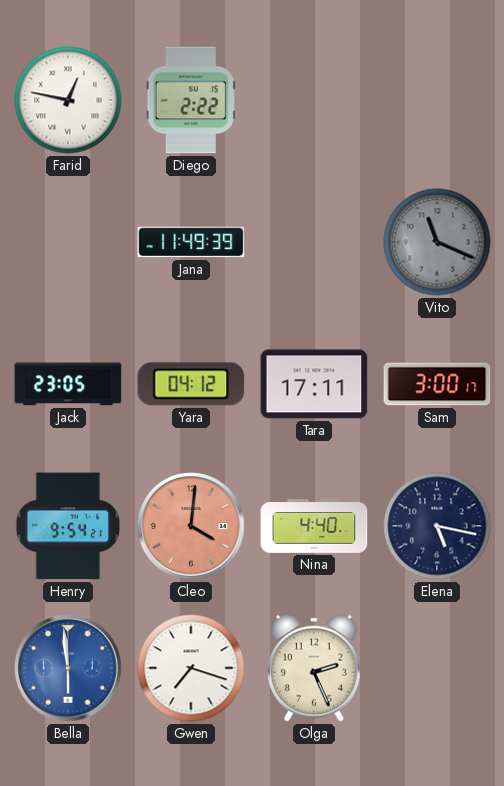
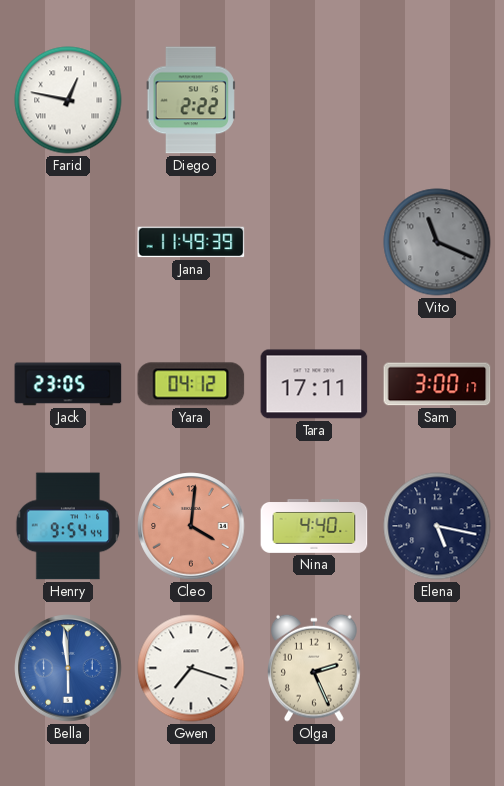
Henry: 9:54:21 -> 9:54:44 (68, 526)
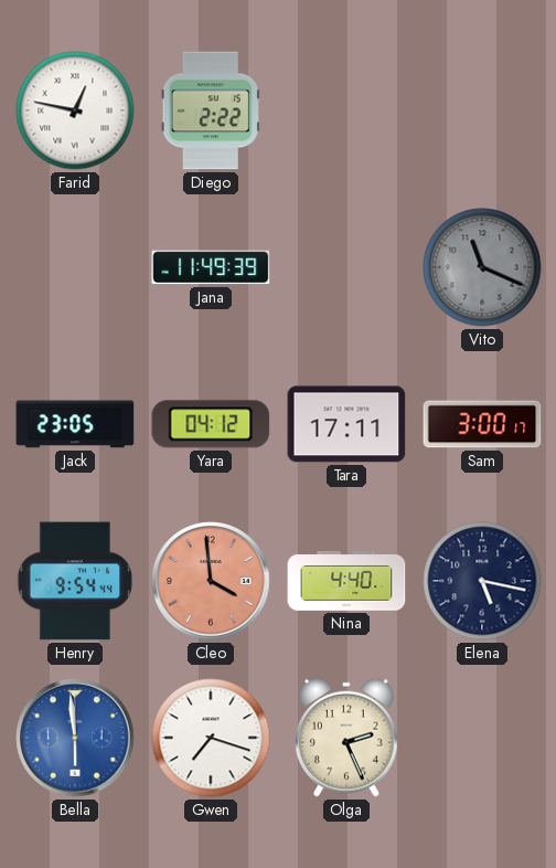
Cleo: 4:01 -> 3:59 (211, 581)
